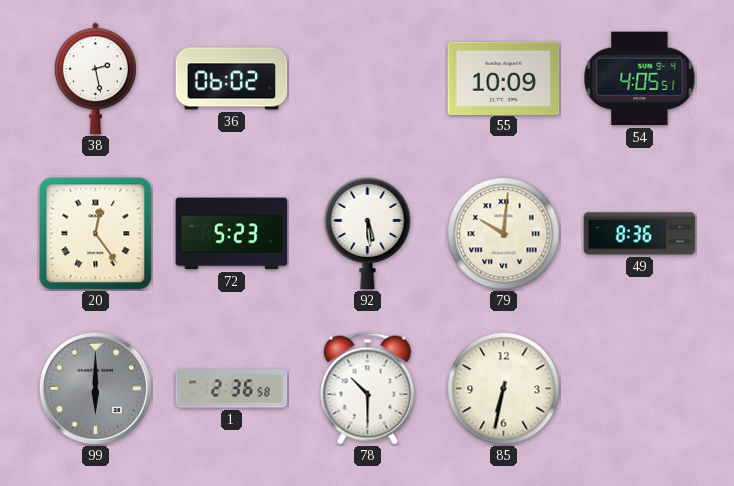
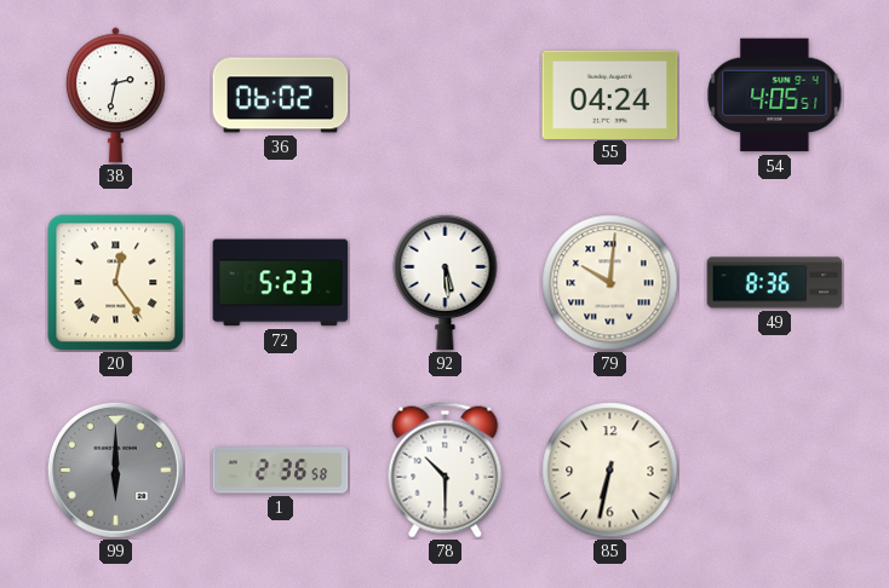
38: 2:28 -> 2:32 (115, 96)
55: 10:09 -> 04:24 (610, 94)
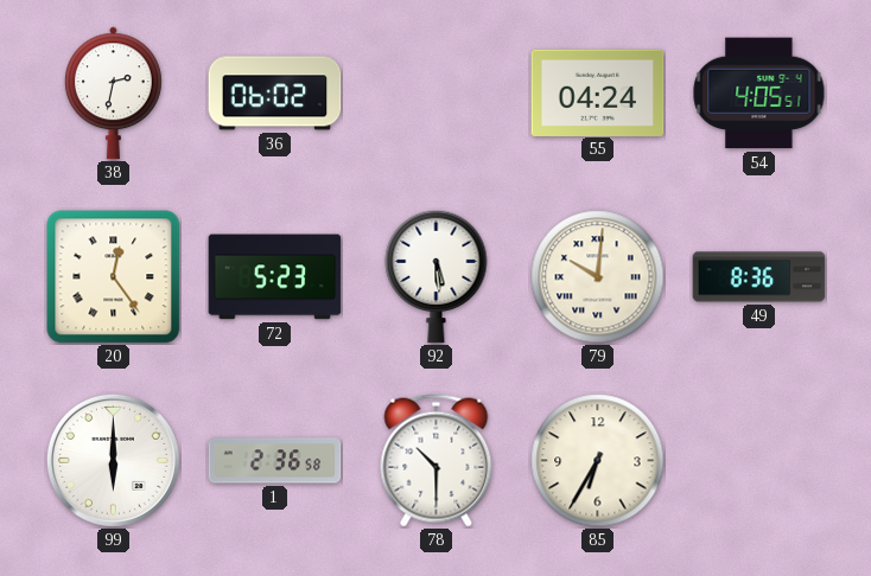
99 dial: grey -> white (113, 460)
85: 6:32 -> 6:35 (598, 461)
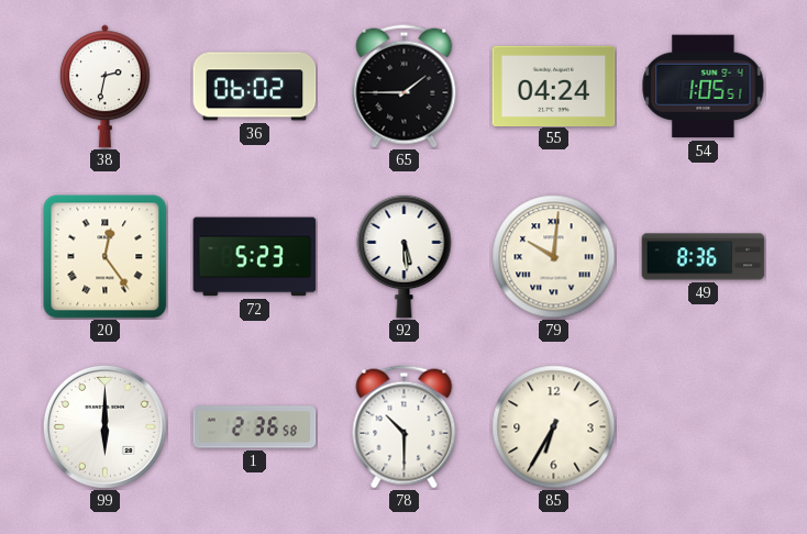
65: none -> 1:45 (405, 87)
54: 4:05 -> 1:05 (704, 87)
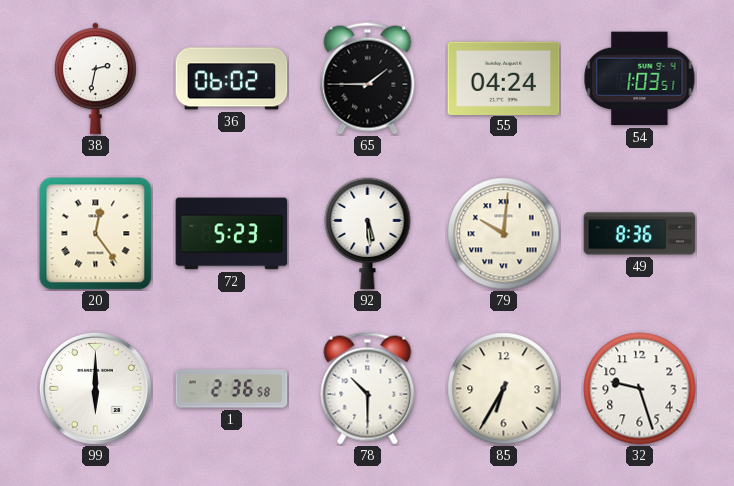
54: 1:05 -> 1:03 (640, 79)
32: none -> 9:27 (640, 389)
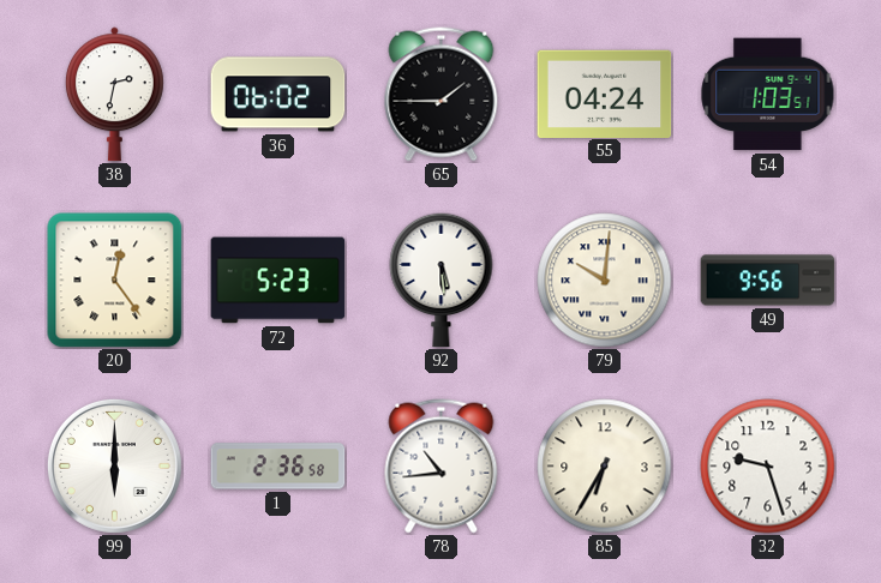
49: 8:36 -> 9:56 (768, 281)
78: 10:30 -> 10:44 (442, 467)
